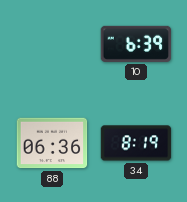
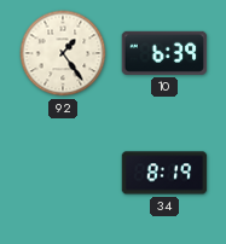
92: none -> 1:24 (63, 53)
88: 06:36 -> none (52, 143)
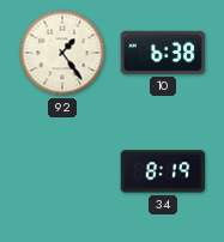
10: 6:39 -> 6:38 (163, 53)
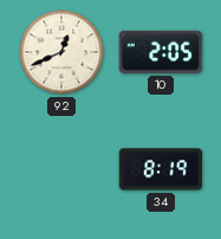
92: 1:24 -> 12:41 (61, 52)
10: 6:38 -> 2:05 (161, 52)
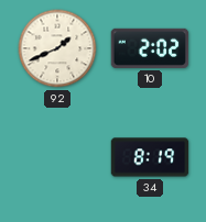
92: 12:41 -> 1:41 (57, 48)
10: 2:05 -> 2:02 (150, 48)
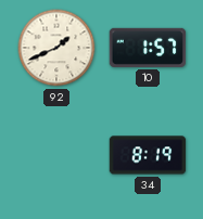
10: 2:02 -> 1:57 (148, 48)
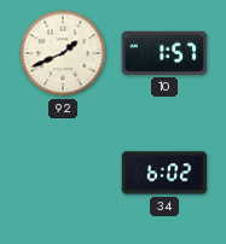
34: 8:19 -> 6:02 (164, 173)
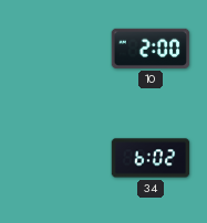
92: 1:41 -> none (63, 53)
10: 1:57 -> 2:00 (151, 49)
